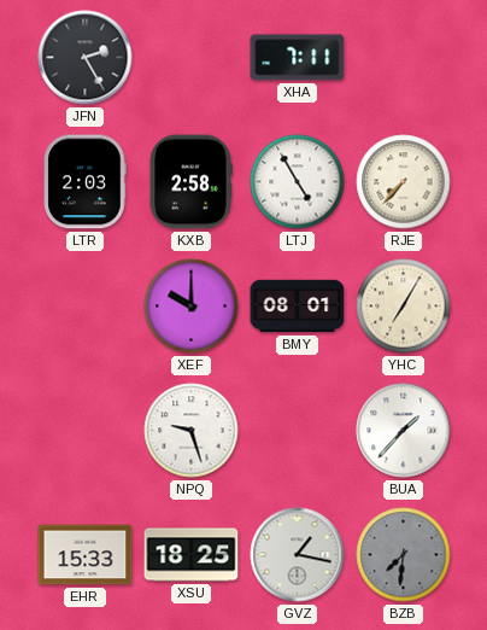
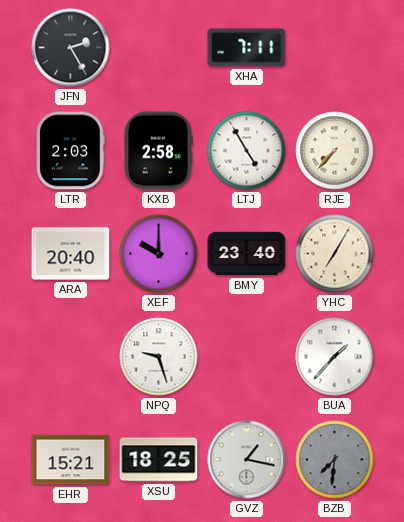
ARA: none -> 20:40 (71, 254)
BMY: 08:01 -> 23:40 (247, 254)
EHR: 15:33 -> 15:21 (71, 460)
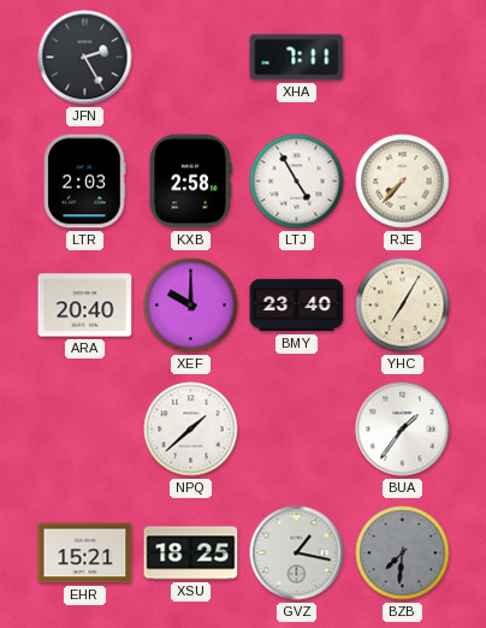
NPQ: 9:27 -> 1:38 (191, 429)
BUA: 1:37 -> 1:36 (403, 429)
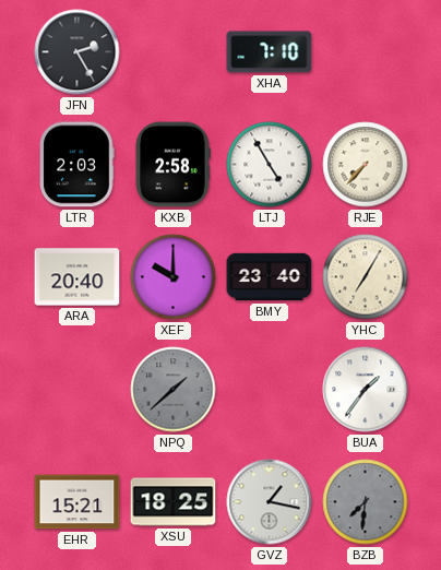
XHA: 7:11 -> 7:10 (270, 52)
NPQ dial: white -> grey (174, 390)
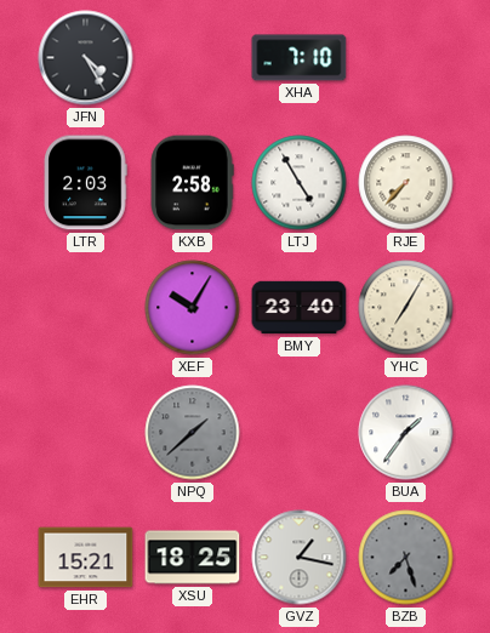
JFN: 2:25 -> 4:25 (86, 58)
ARA: 20:40 -> none (78, 277)
XEF: 10:00 -> 10:05 (193, 308)
BZB: 7:31 -> 7:27 (406, 558)
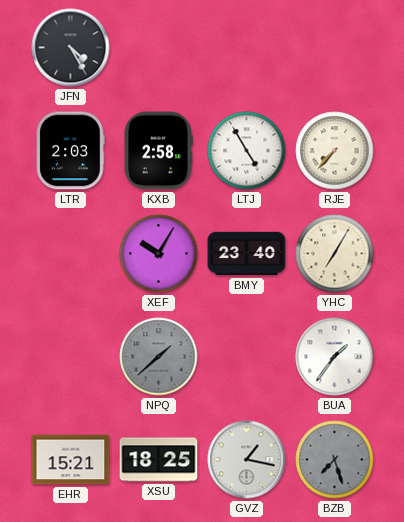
XHA: 7:10 -> none (300, 58)
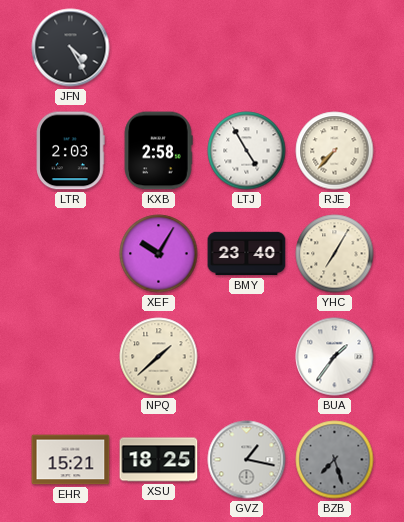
NPQ dial: grey -> cream (159, 357)
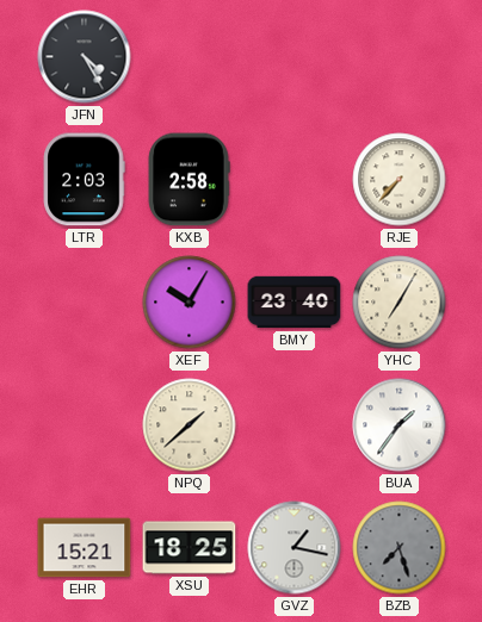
LTJ: 4:55 -> none (247, 151)
